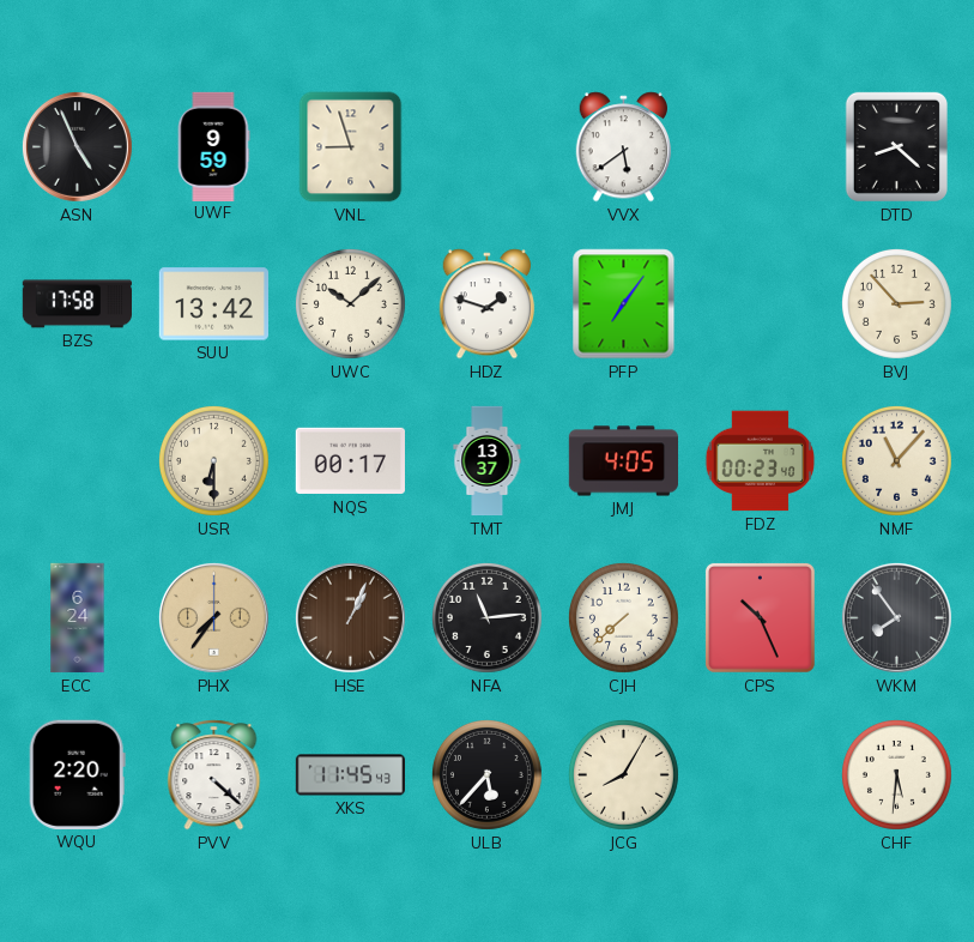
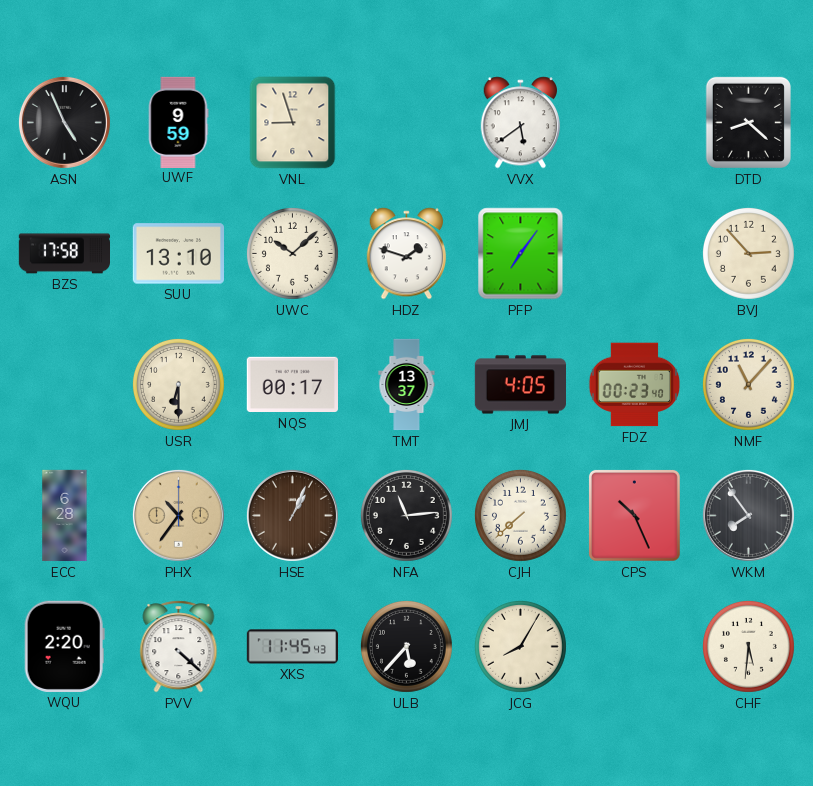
SUU: 13:42 -> 13:10 (178, 254)
ECC: 6:24 -> 6:28 (65, 516)
PHX: 7:36 -> 10:36 (178, 515)
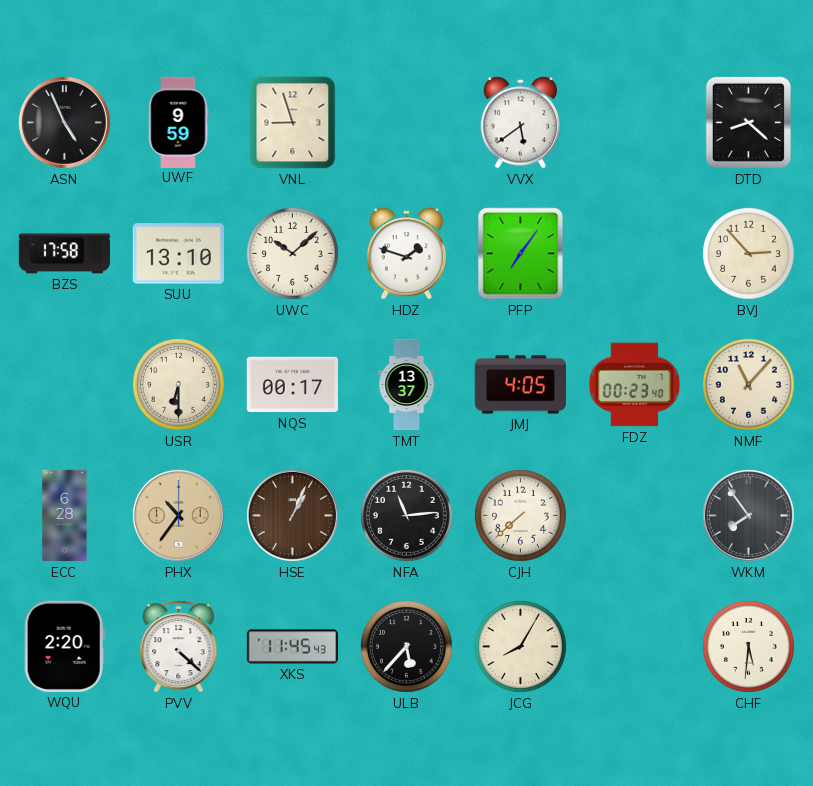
CPS: 10:26 -> none (634, 515)
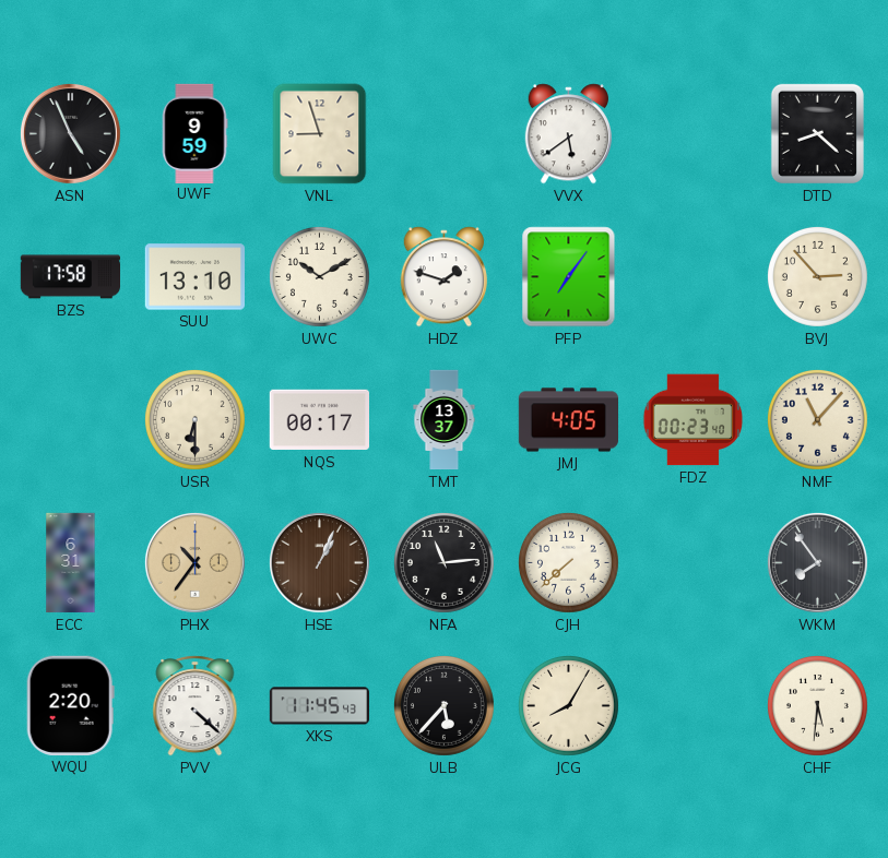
UWC: 10:08 -> 10:10 (319, 276)
ECC: 6:28 -> 6:31 (71, 563)
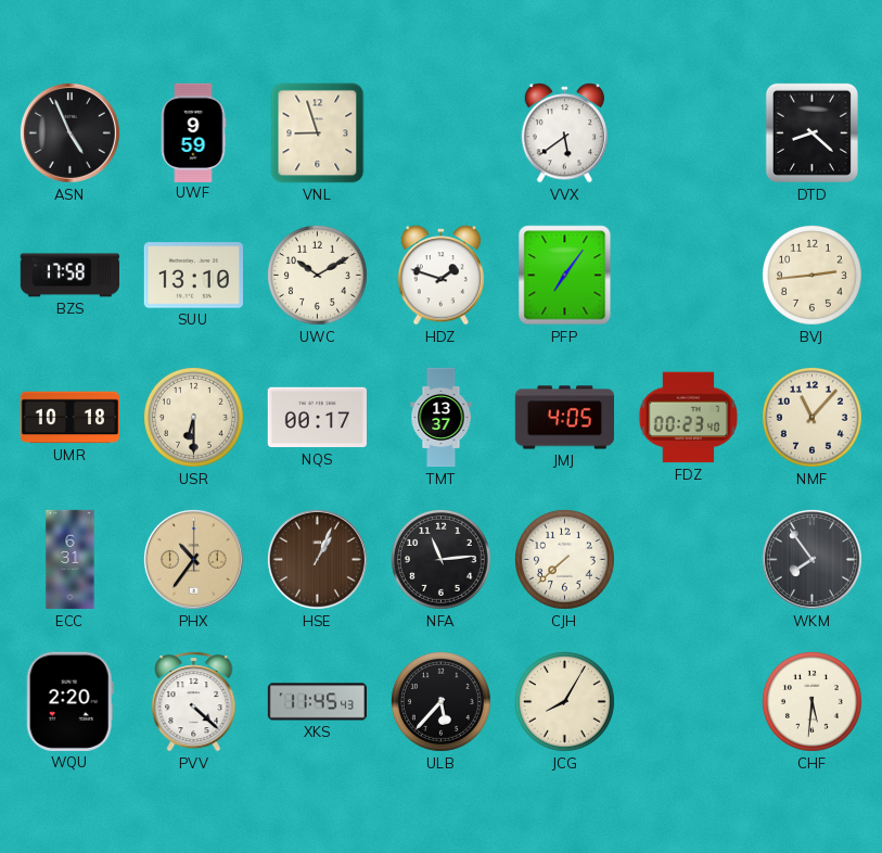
BVJ: 2:53 -> 2:44 (811, 275)
UMR: none -> 10:18 (69, 418)
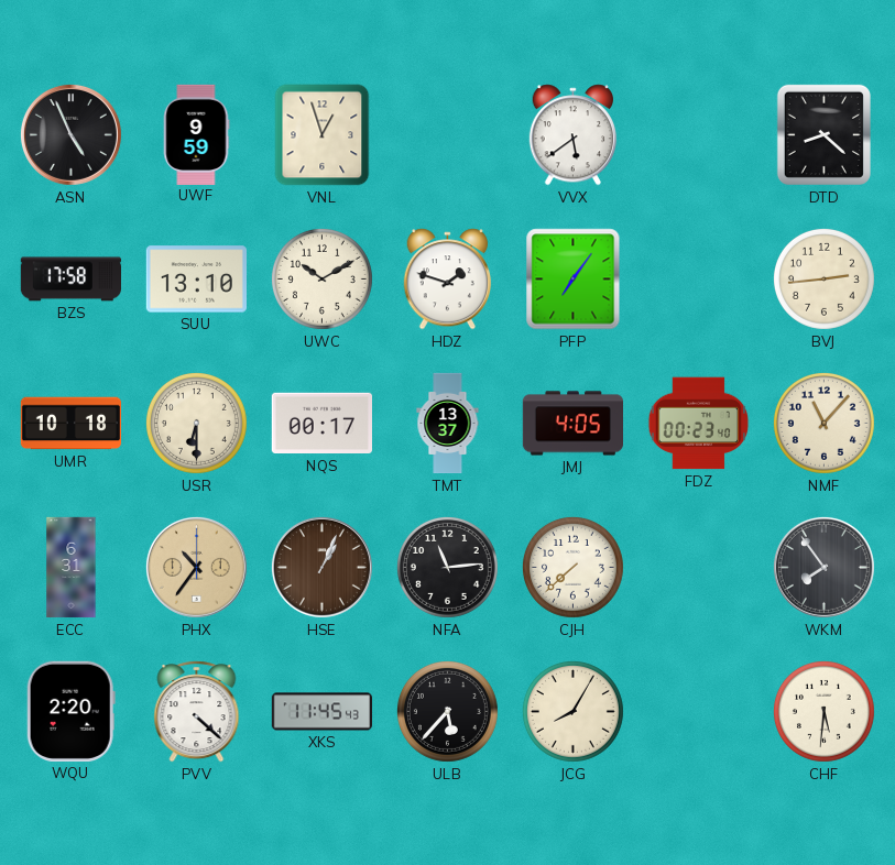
VNL: 8:57 -> 12:57 (323, 135)
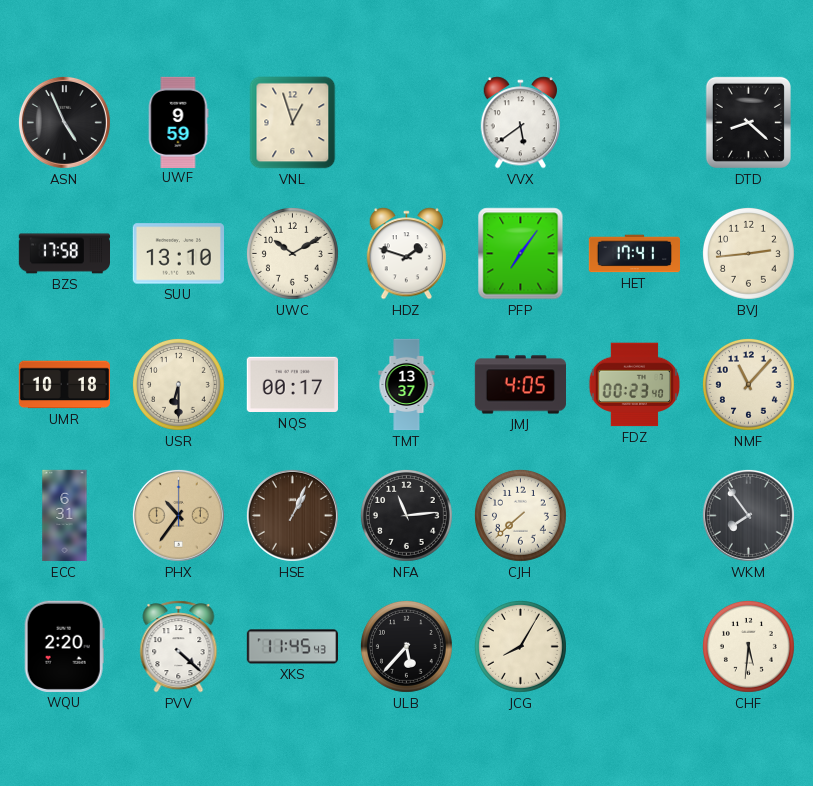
HET: none -> 17:41 (634, 254)
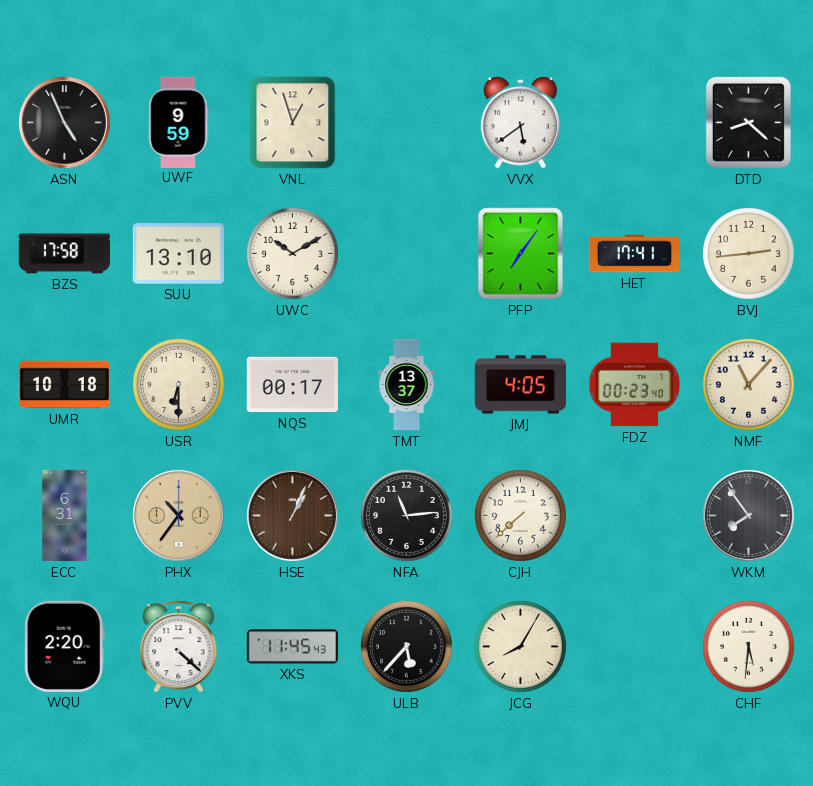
HDZ: 1:48 -> none (407, 254)
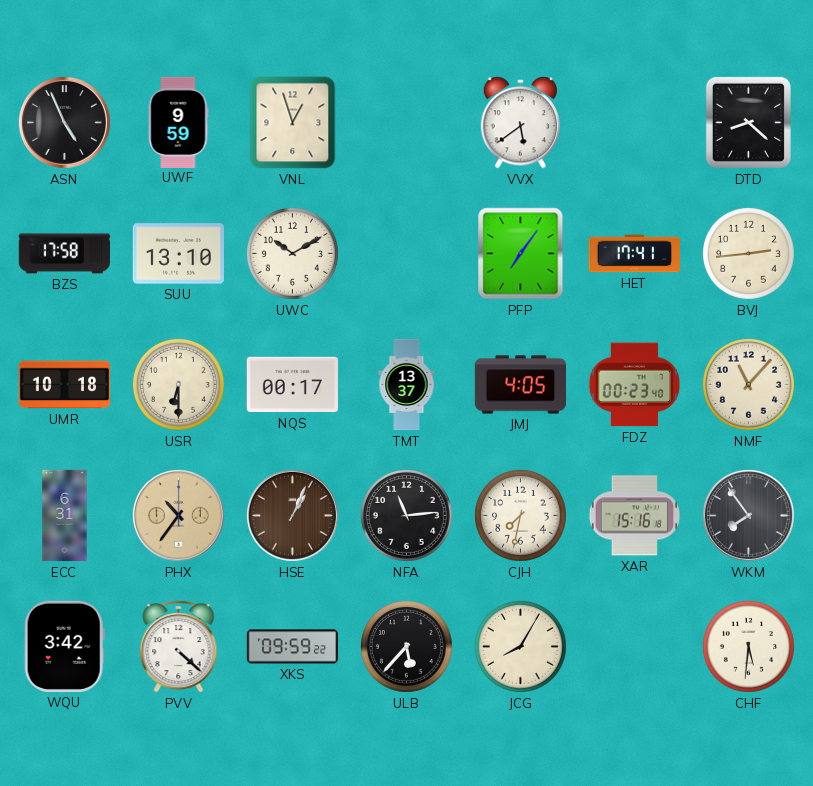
CJH: 7:38 -> 7:32 (520, 515)
XAR: none -> 15:16 (634, 516)
WQU: 2:20 -> 3:42 (64, 646)
XKS: 11:45 -> 09:59 (292, 647)
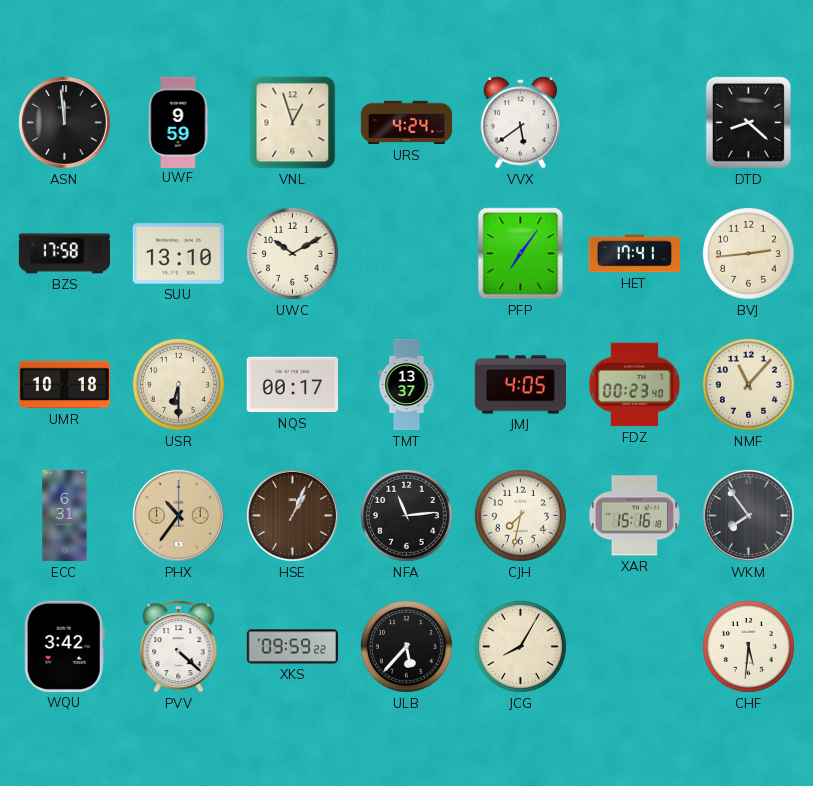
ASN: 4:56 -> 11:59 (64, 122)
URS: none -> 4:24 (407, 123)
